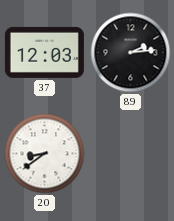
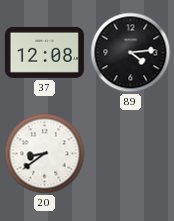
37: 12:03 -> 12:08 (44, 52)
89: 2:14 -> 4:14 (131, 53)
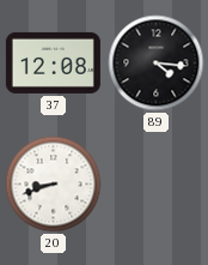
89: 4:14 -> 4:16 (157, 64)
20: 8:39 -> 8:42 (54, 185)
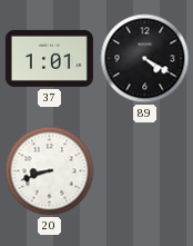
37: 12:08 -> 1:01 (49, 58)
89: 4:16 -> 4:20 (145, 59)
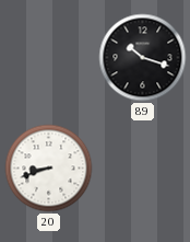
37: 1:01 -> none (49, 58)
89: 4:20 -> 10:18 (143, 58)
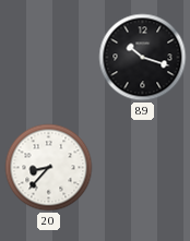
20: 8:42 -> 8:37 (49, 168)
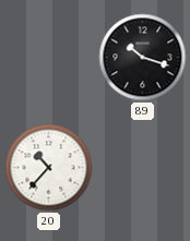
20: 8:37 -> 10:37 (49, 168)
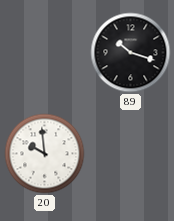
20: 10:37 -> 9:59 (45, 154)
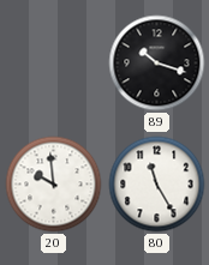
80: none -> 11:25 (157, 185)
